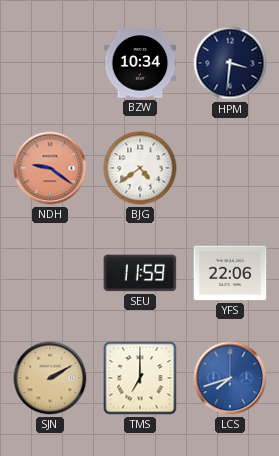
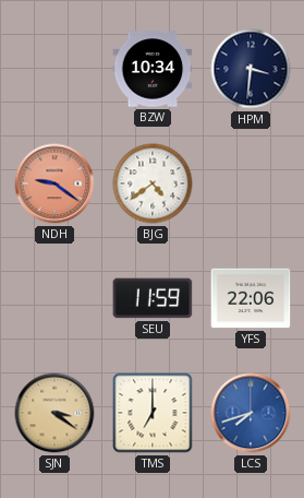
SJN: 2:10 -> 3:21 (54, 413)
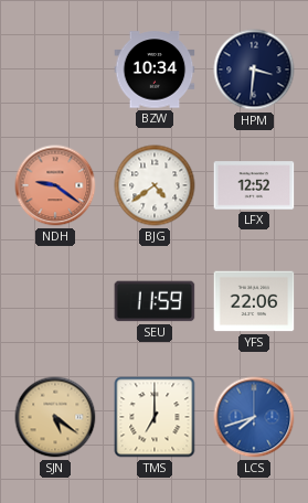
LFX: none -> 12:52 (254, 185)
SJN: 3:21 -> 5:21 (55, 417)
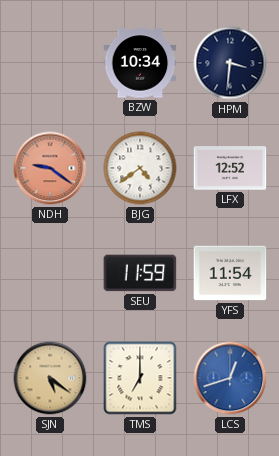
YFS: 22:06 -> 11:54 (230, 273)
LCS: 7:42 -> 12:42 (230, 378)
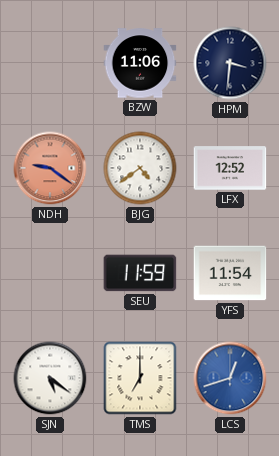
BZW: 10:34 -> 11:06 (140, 63)
SJN dial: champagne -> white (50, 378)
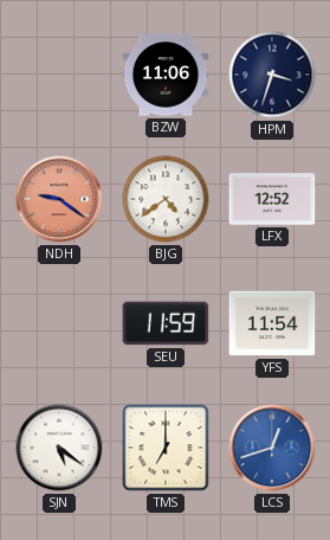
HPM: 3:31 -> 3:33 (272, 75)
